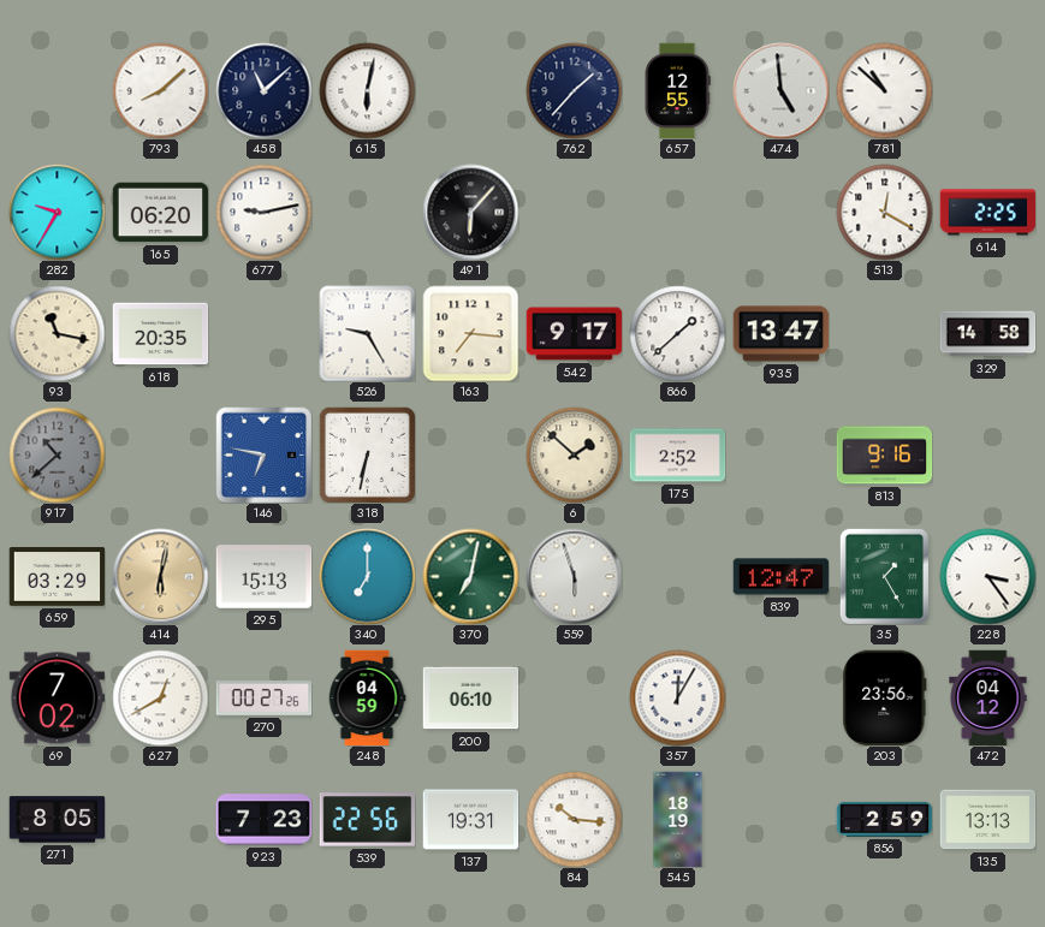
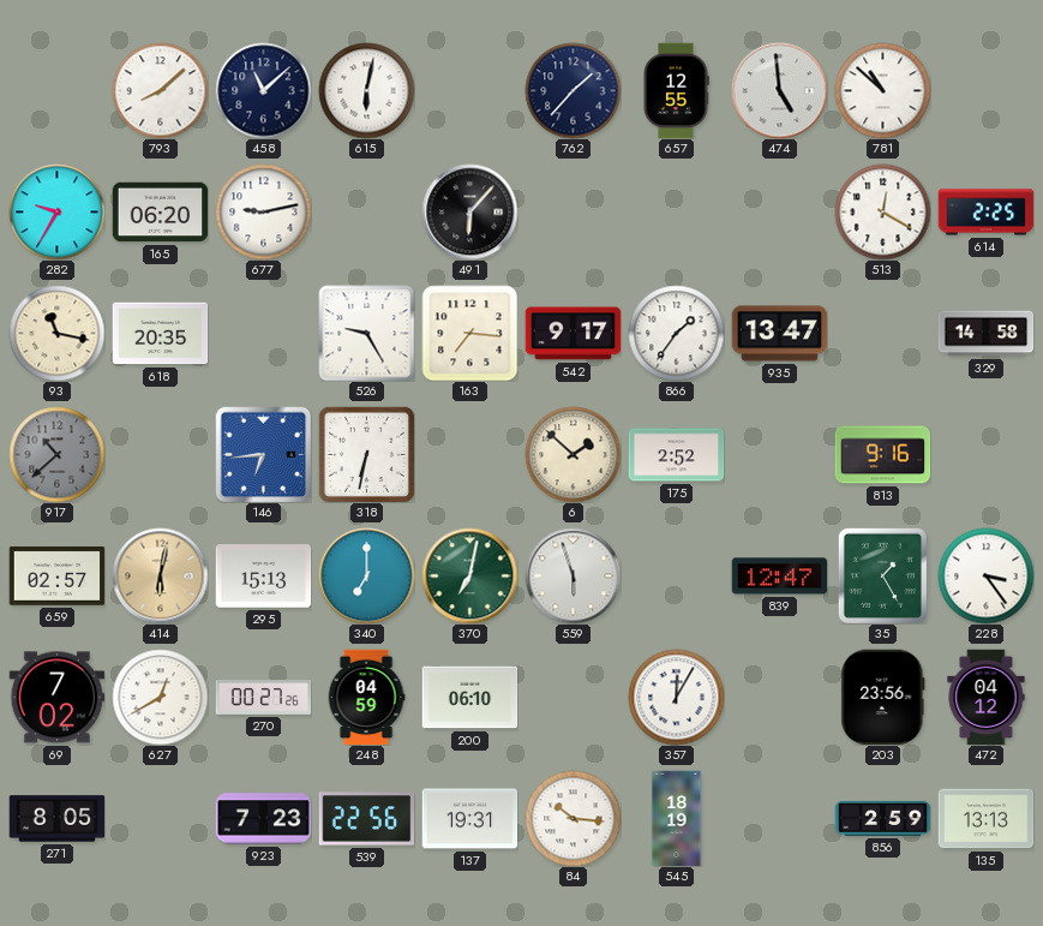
866: 1:38 -> 1:36 (676, 333)
146: 6:47 -> 6:44 (263, 454)
659: 03:29 -> 02:57 (56, 576)
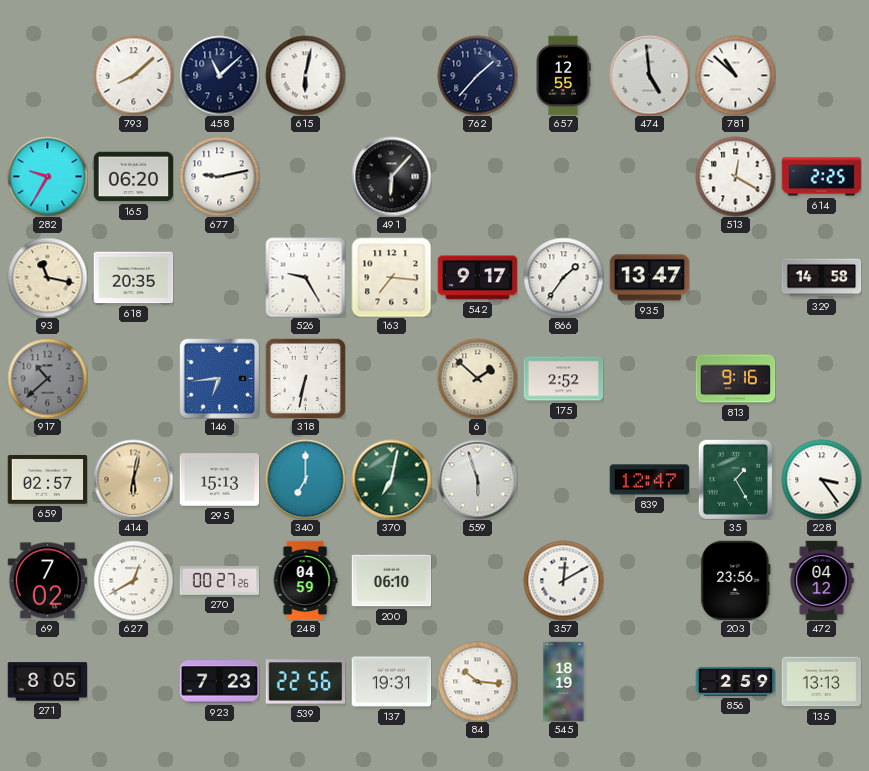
357: 12:05 -> 12:10 (563, 580)
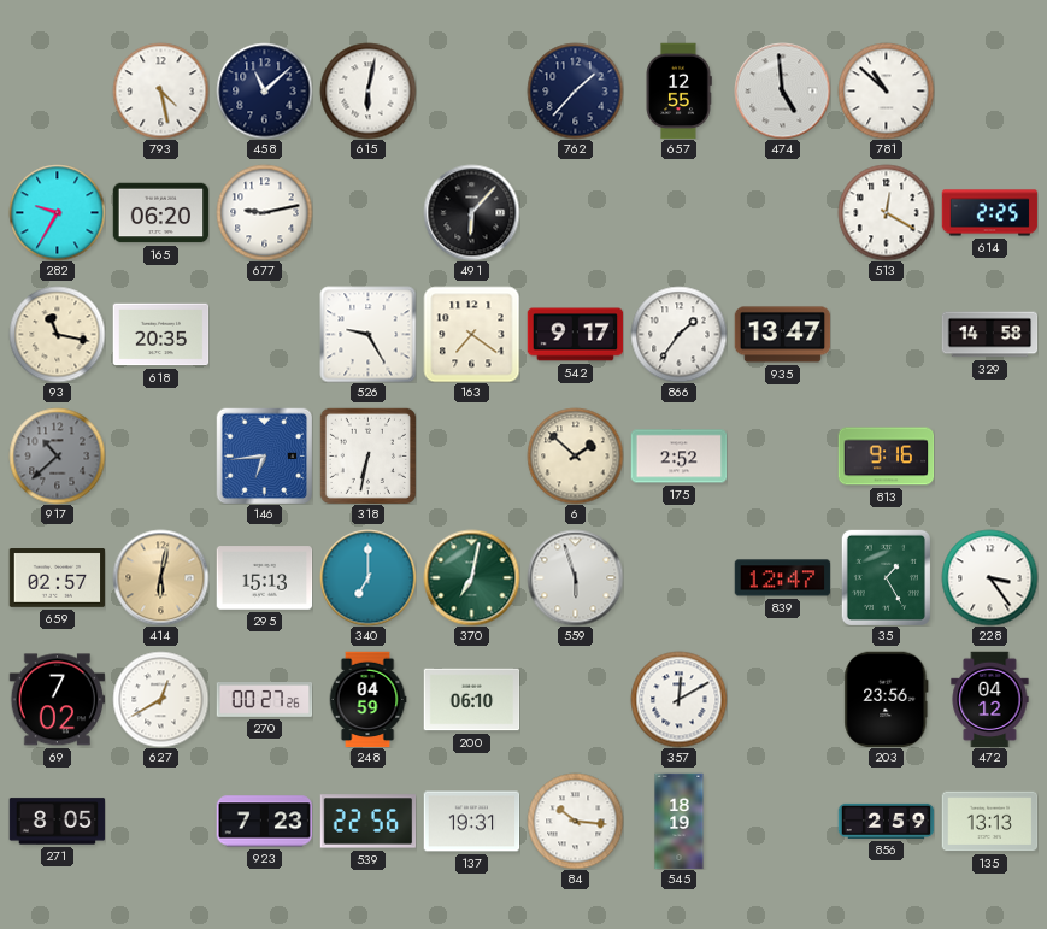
793: 8:08 -> 4:28 (160, 90)
163: 7:16 -> 7:21 (471, 334)
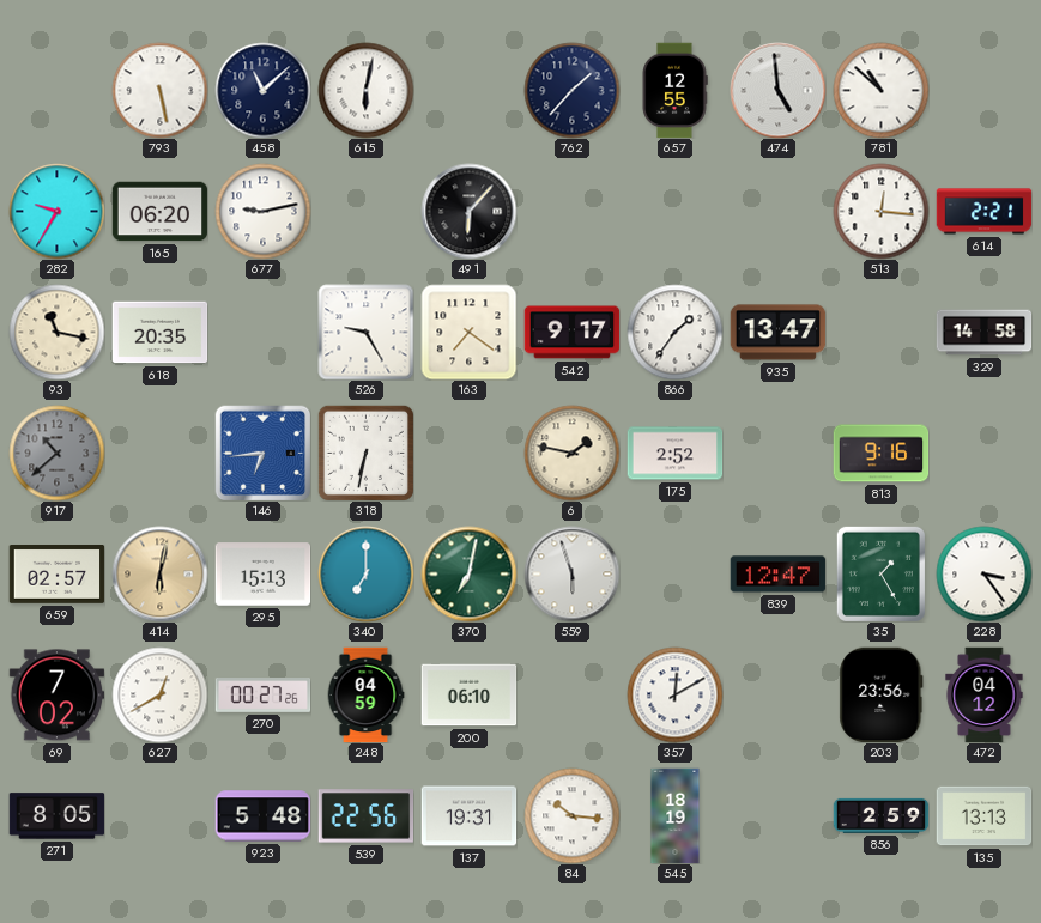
793: 4:28 -> 5:28 (159, 90)
513: 12:20 -> 12:16 (880, 211)
614: 2:25 -> 2:21 (983, 212)
6: 1:52 -> 1:47 (571, 453)
923: 7:23 -> 5:48 (262, 816)
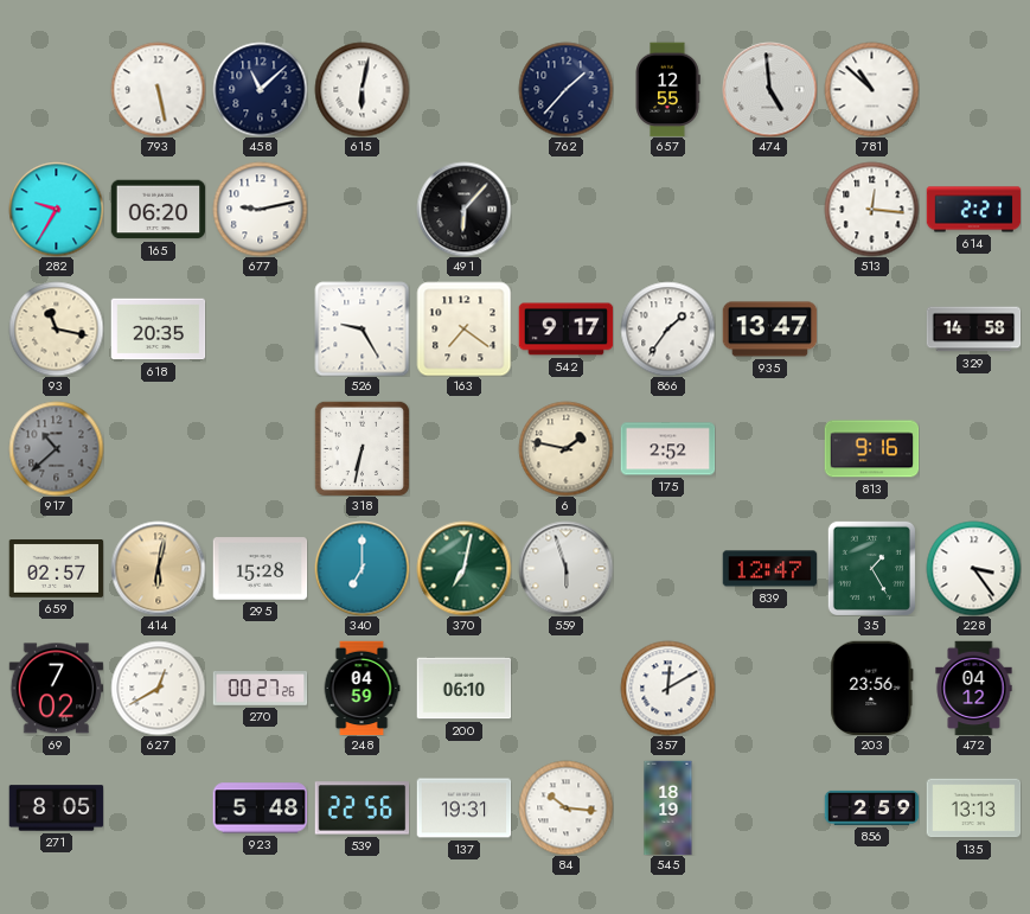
146: 6:44 -> none (262, 453)
295: 15:13 -> 15:28 (260, 569)
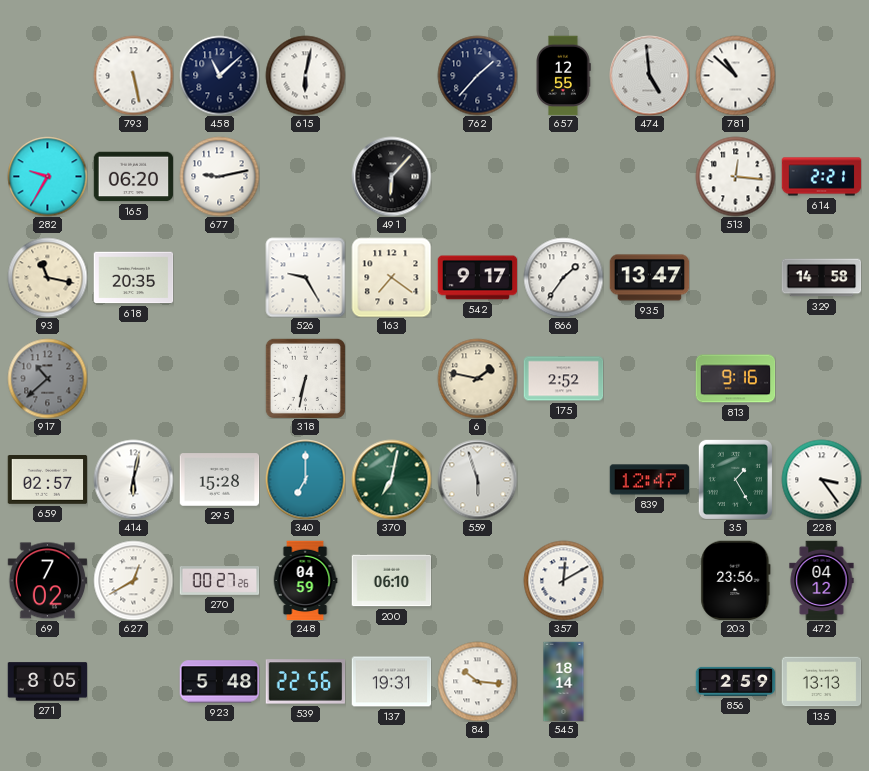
414 dial: champagne -> white (133, 479)
545: 18:19 -> 18:14 (564, 681)
